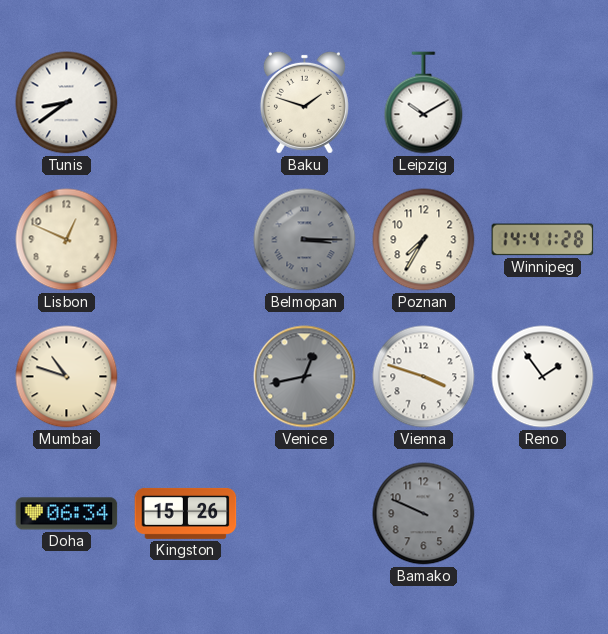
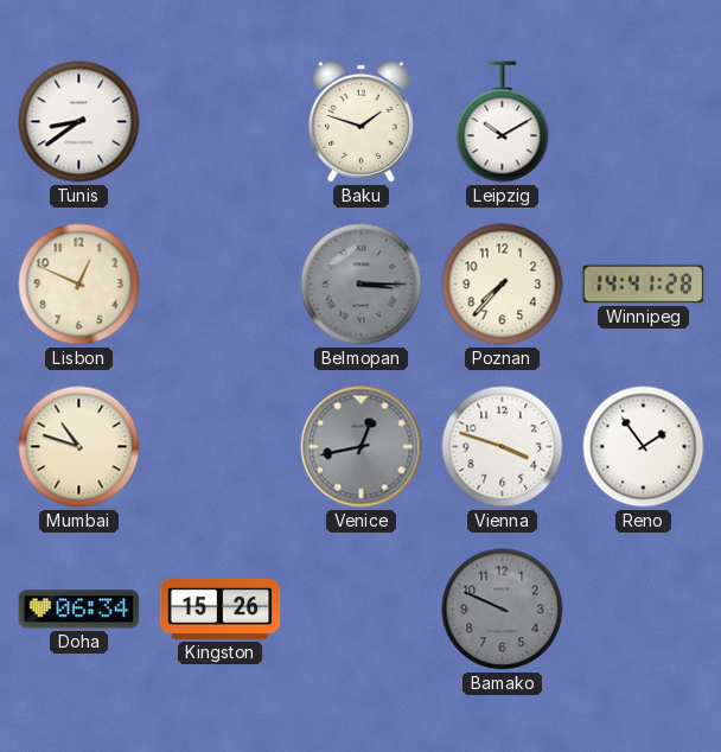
Poznan: 7:35 -> 7:37 (503, 285)
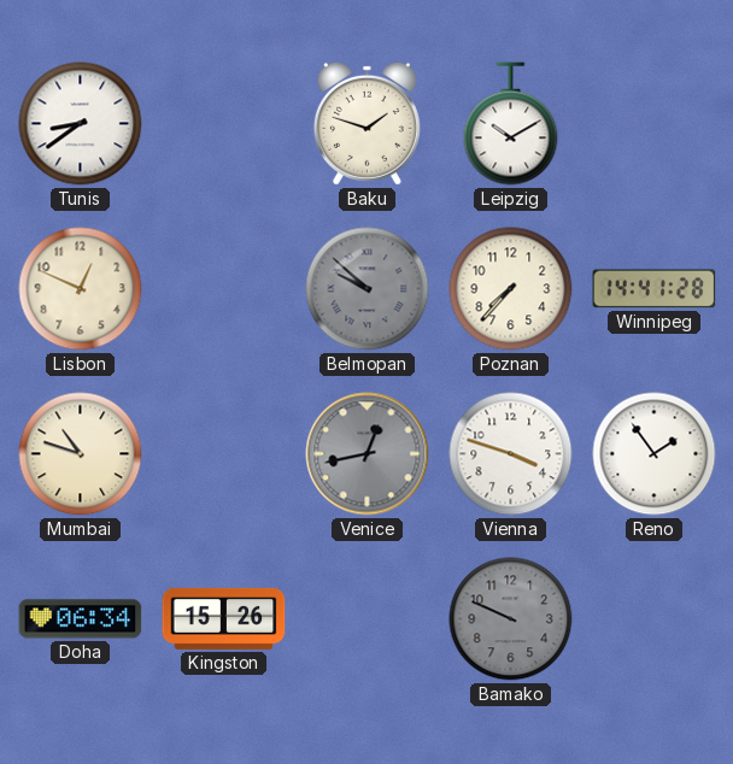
Belmopan: 3:15 -> 9:52 (368, 289)
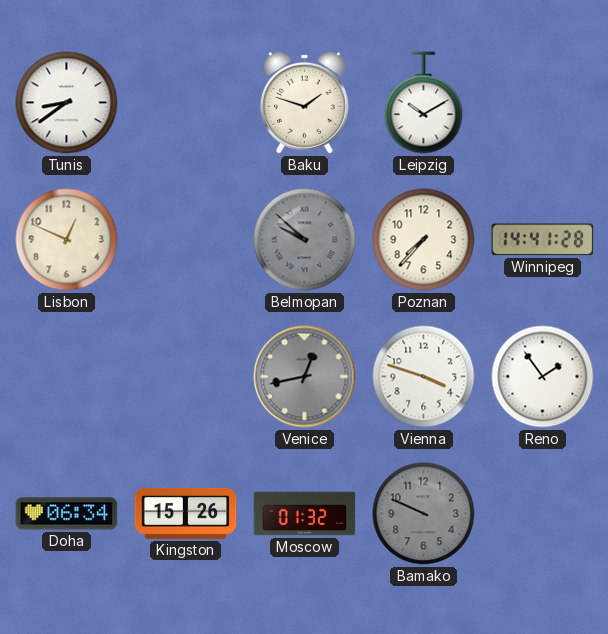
Mumbai: 10:48 -> none (81, 454)
Moscow: none -> 01:32 (305, 514)
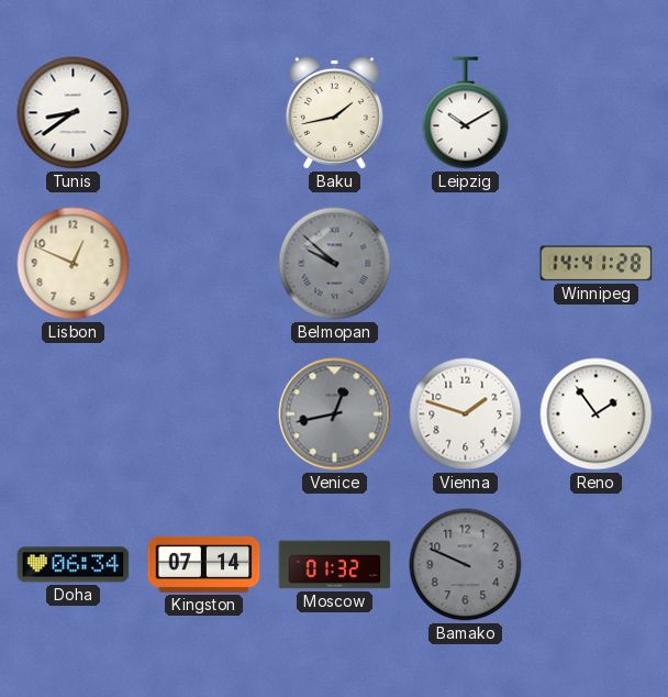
Baku: 1:48 -> 1:43 (334, 112)
Poznan: 7:37 -> none (424, 240)
Vienna: 3:48 -> 1:48 (466, 414)
Kingston: 15:26 -> 07:14 (204, 564)
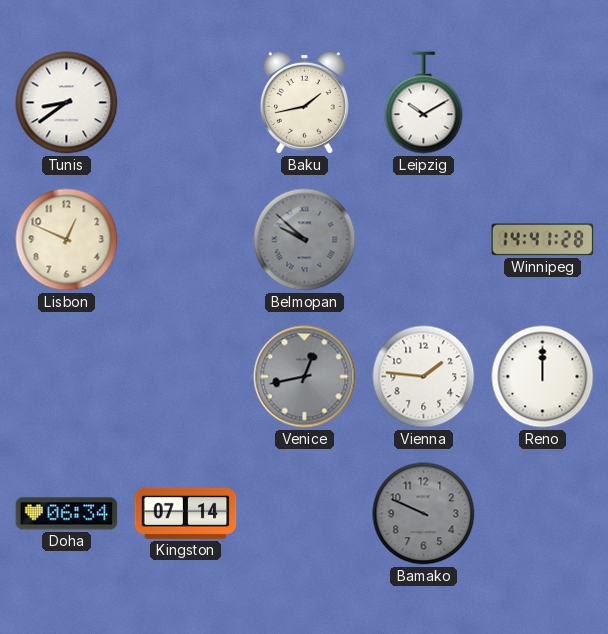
Vienna: 1:48 -> 1:46 (424, 377)
Reno: 1:54 -> 12:00 (543, 377)
Moscow: 01:32 -> none (335, 565)
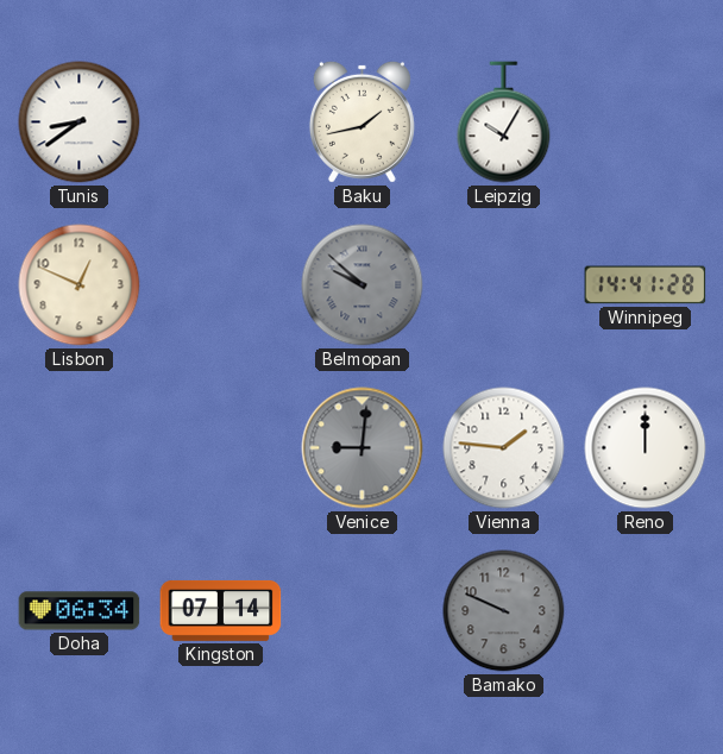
Leipzig: 10:10 -> 10:05 (504, 122)
Venice: 12:43 -> 9:01 (363, 448)
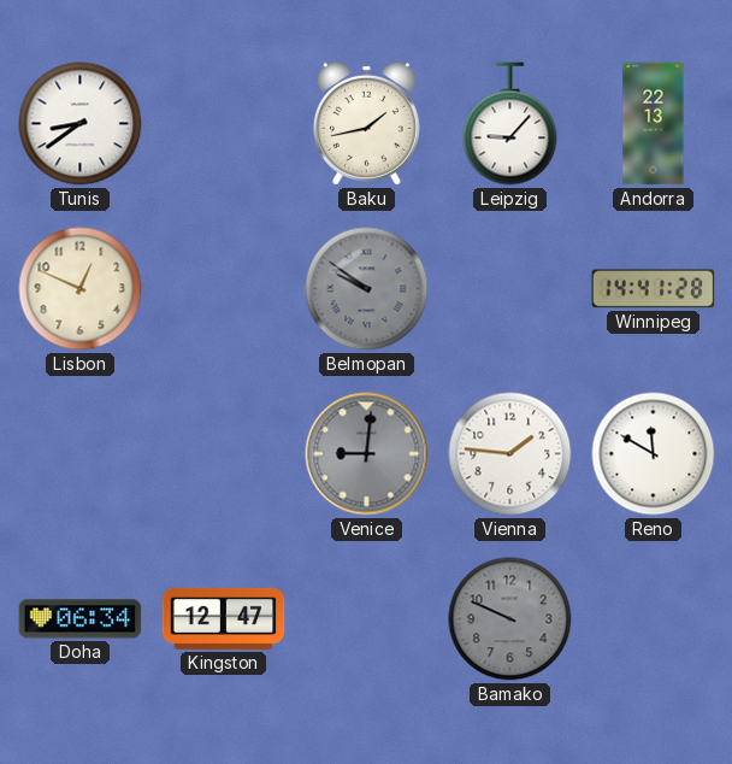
Leipzig: 10:05 -> 9:07 (510, 124)
Andorra: none -> 22:13 (654, 124)
Belmopan: 9:52 -> 9:51 (367, 289)
Reno: 12:00 -> 11:50 (654, 454)
Kingston: 07:14 -> 12:47 (224, 618)
